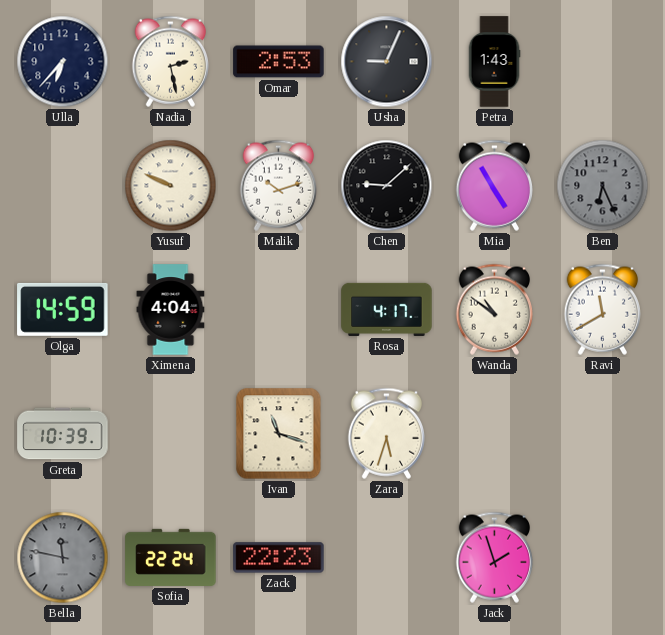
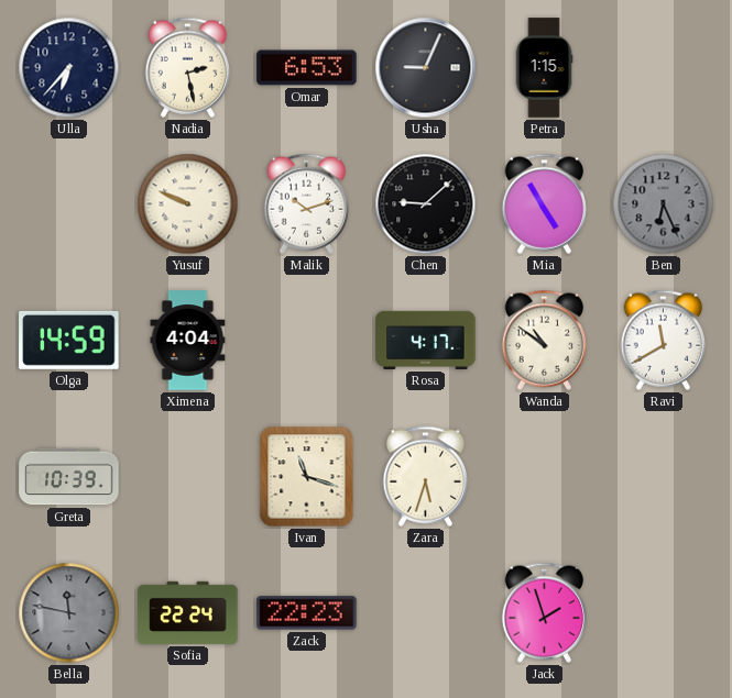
Omar: 2:53 -> 6:53 (307, 68)
Petra: 1:43 -> 1:15 (544, 68)
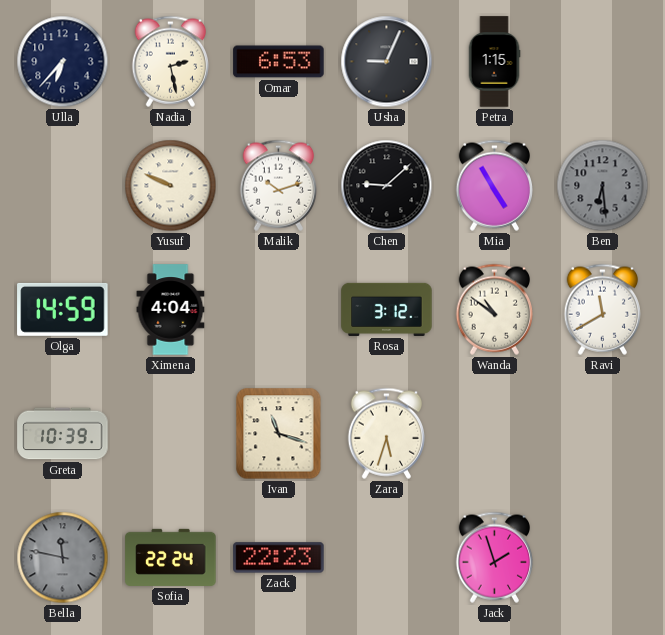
Ben: 6:26 -> 6:29 (603, 186)
Rosa: 4:17 -> 3:12 (387, 309)
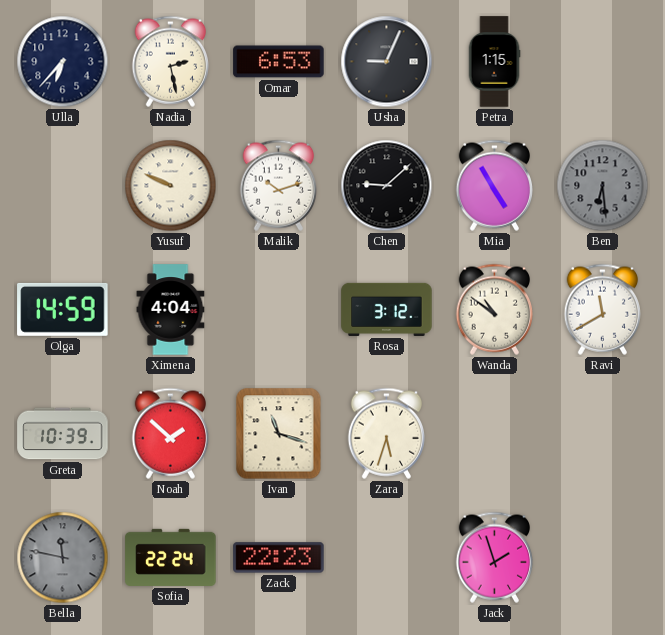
Noah: none -> 1:52 (171, 433)
